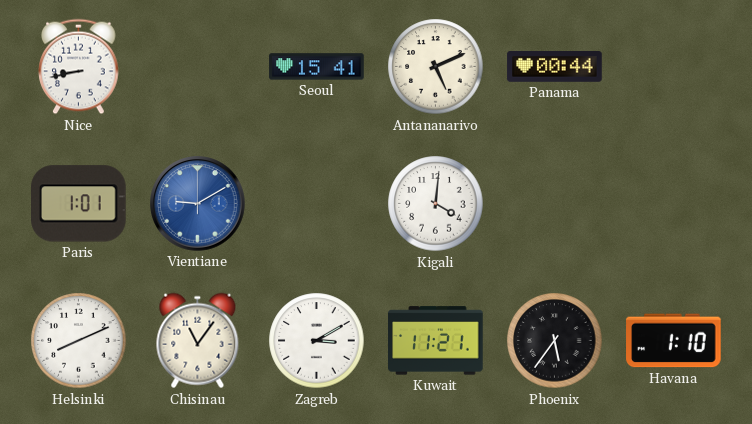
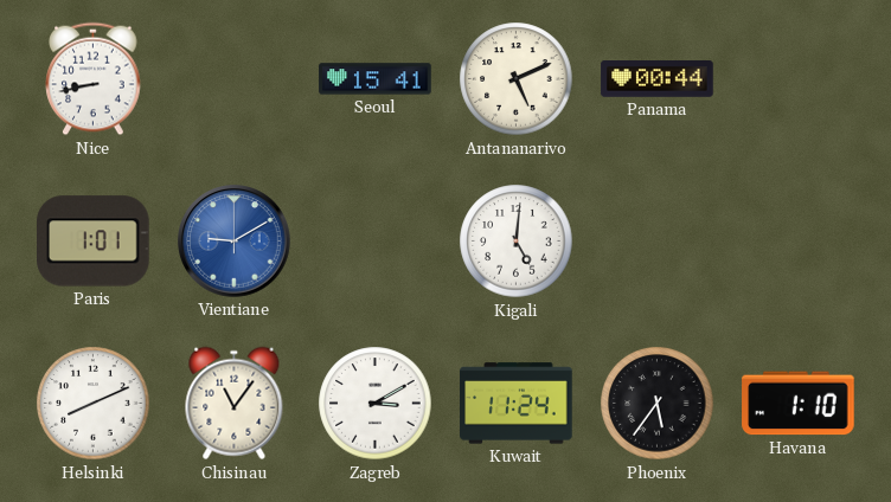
Kigali: 4:01 -> 5:01 (517, 242)
Kuwait: 11:21 -> 11:24 (517, 404)
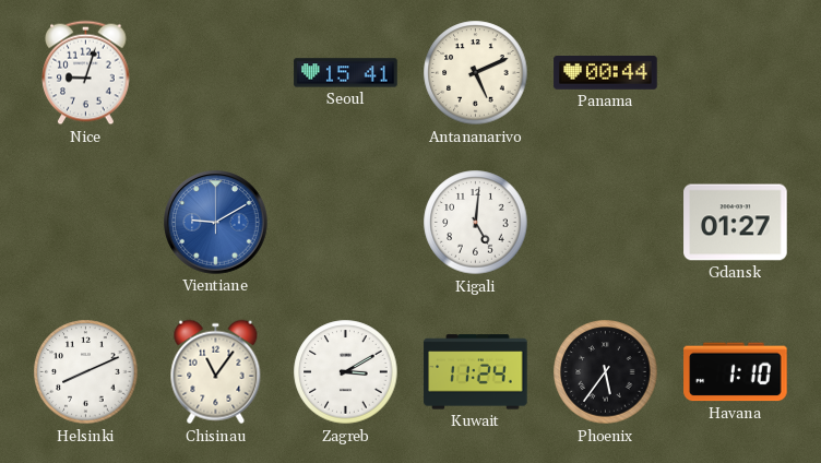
Nice: 8:43 -> 9:03 (86, 73)
Paris: 1:01 -> none (94, 242)
Gdansk: none -> 01:27 (736, 223)
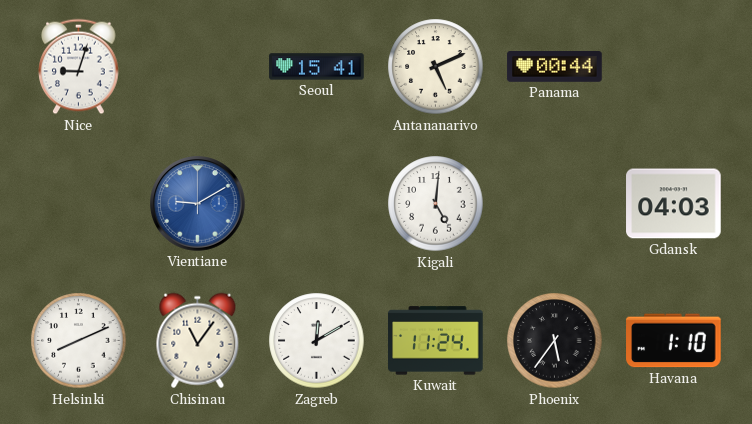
Gdansk: 01:27 -> 04:03 (674, 204)
Zagreb: 3:10 -> 12:10 (317, 341)
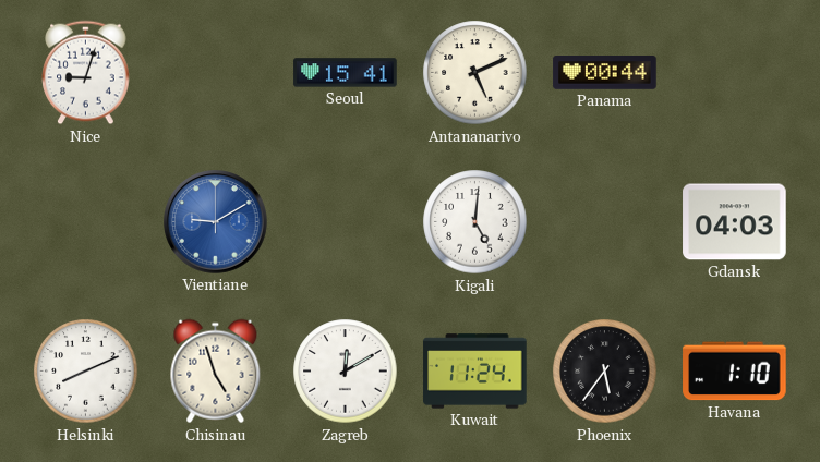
Chisinau: 11:06 -> 4:57 (216, 372)
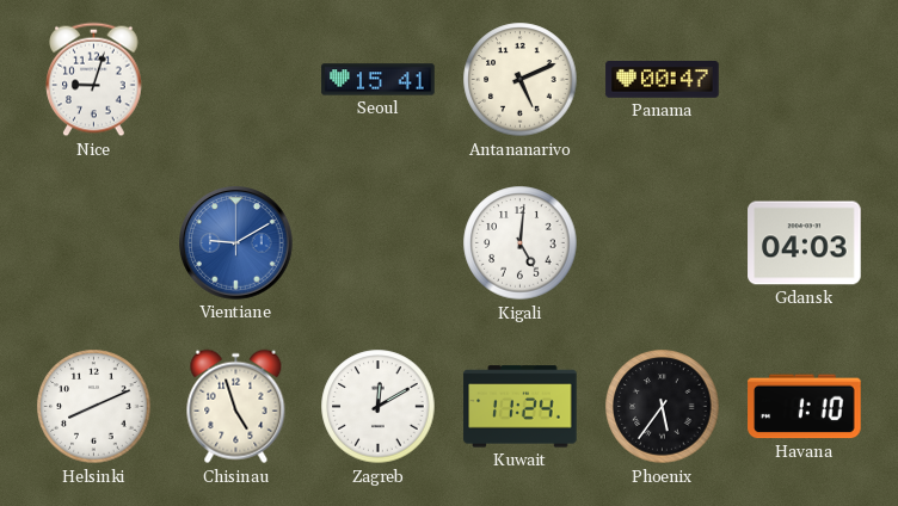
Panama: 00:44 -> 00:47 (663, 80)
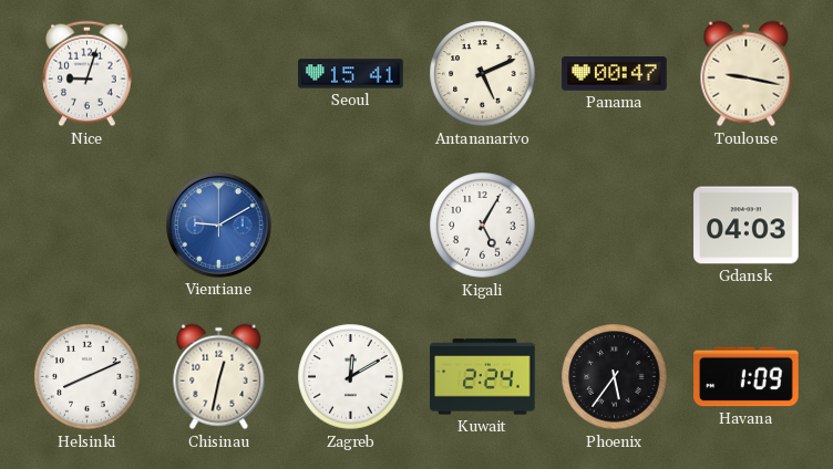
Toulouse: none -> 9:17 (747, 74)
Kigali: 5:01 -> 5:05 (483, 226)
Chisinau: 4:57 -> 12:32 (219, 377)
Kuwait: 11:24 -> 2:24 (483, 377)
Havana: 1:10 -> 1:09 (747, 377)
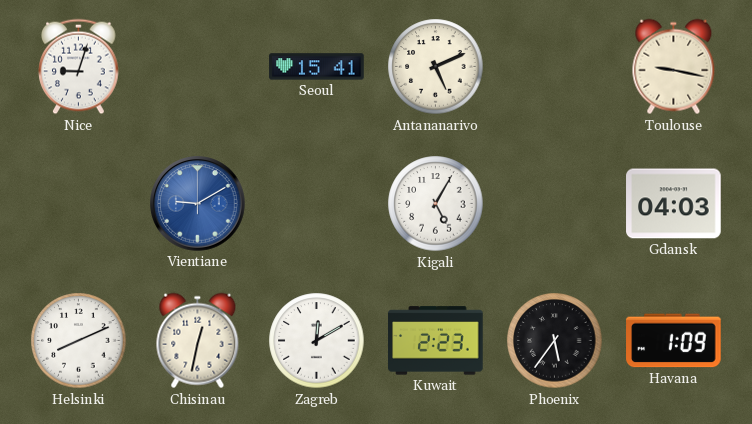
Panama: 00:47 -> none (615, 74)
Kuwait: 2:24 -> 2:23 (436, 341)
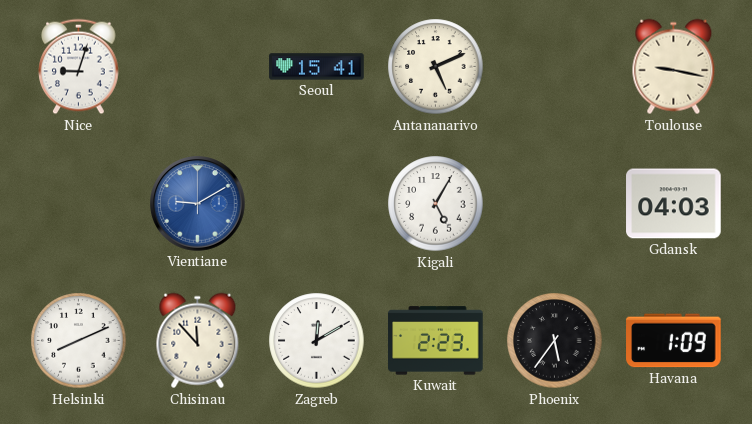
Chisinau: 12:32 -> 11:53 (198, 341)
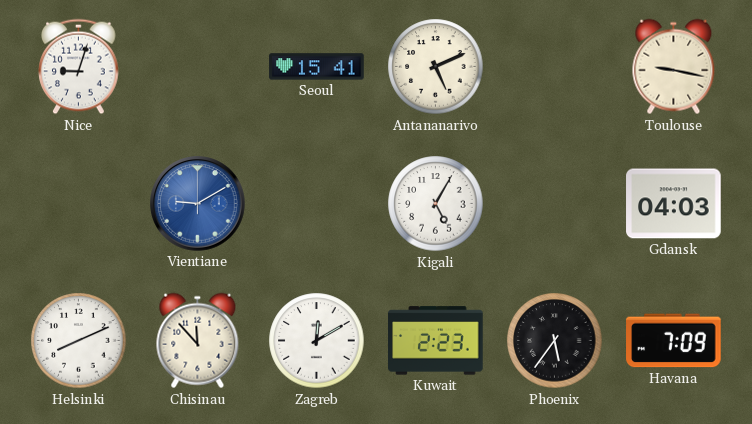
Havana: 1:09 -> 7:09 (674, 341)
